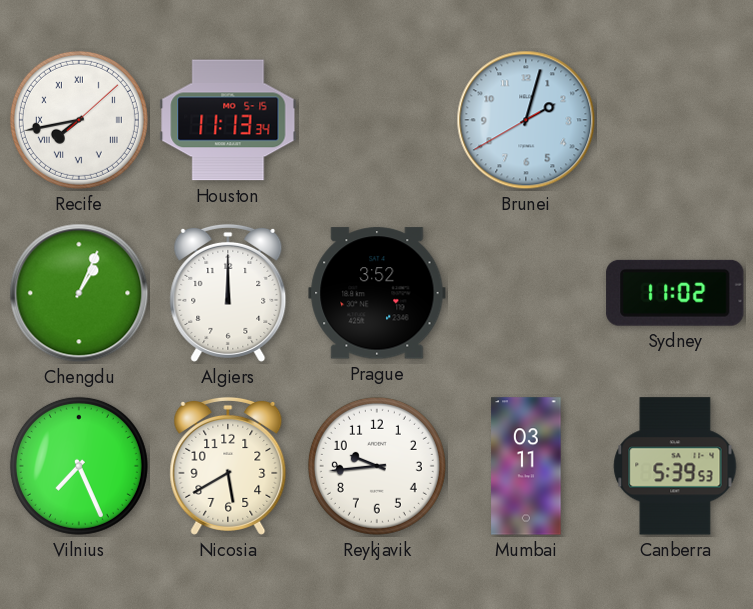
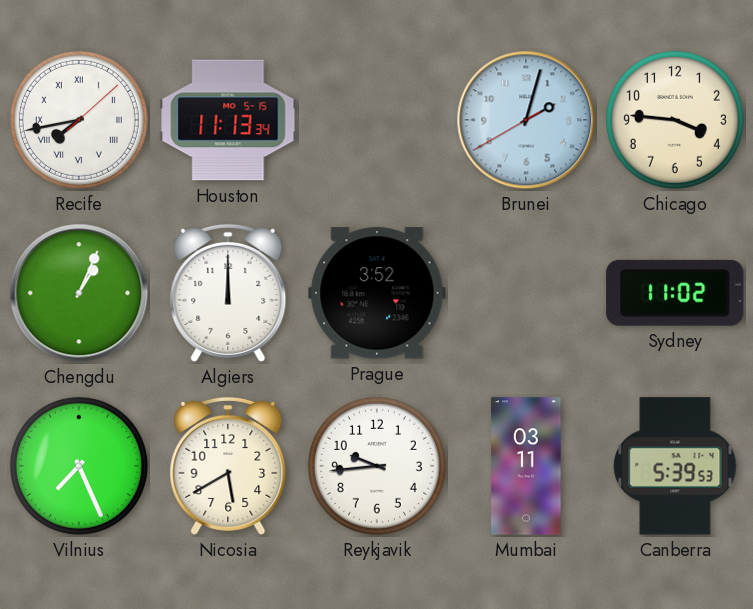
Chicago: none -> 3:46 (675, 120)
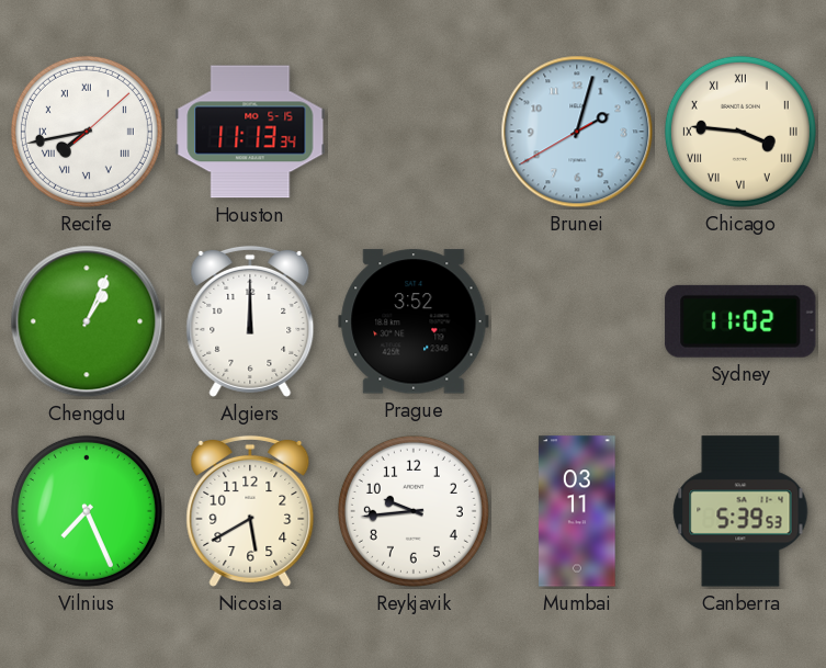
Chicago numerals: Arabic -> Roman (740, 132)
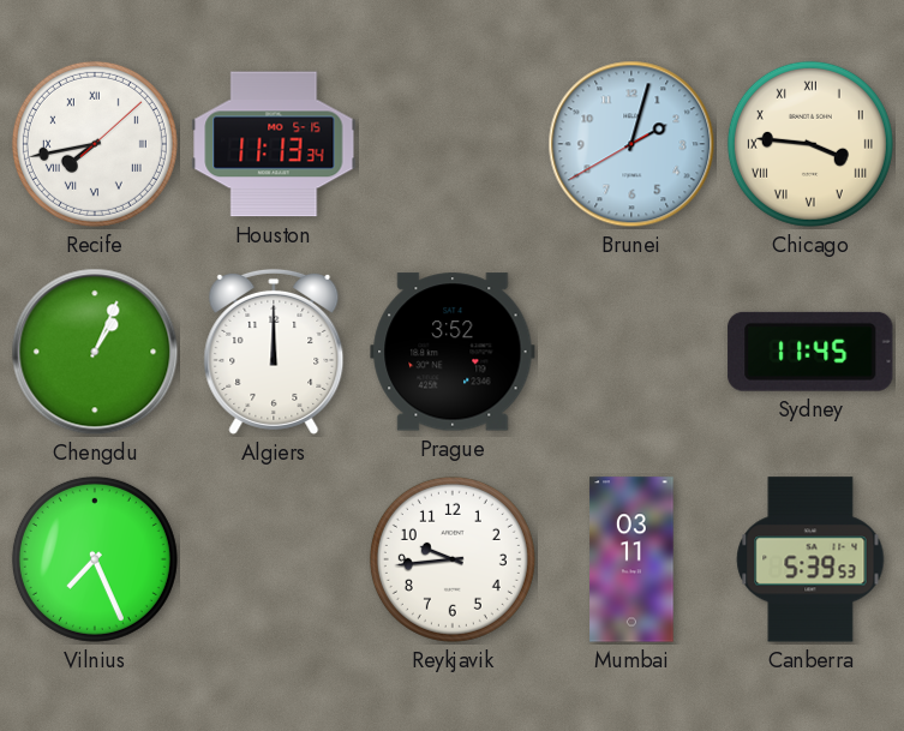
Sydney: 11:02 -> 11:45 (810, 352)
Nicosia: 5:40 -> none (250, 511)
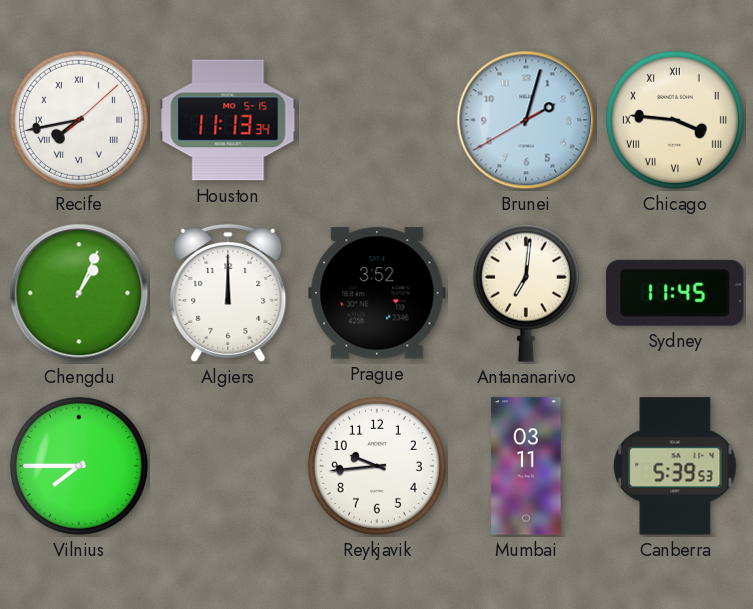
Antananarivo: none -> 7:01 (526, 293)
Vilnius: 7:26 -> 7:45 (79, 466)
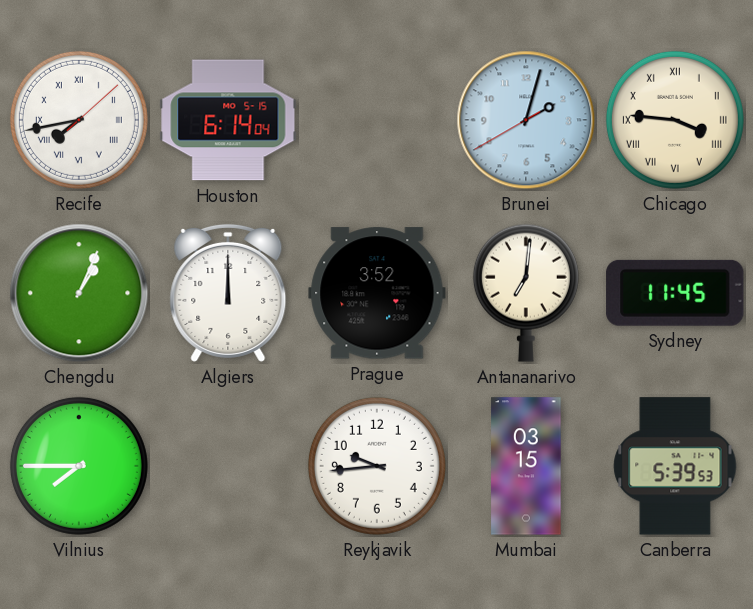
Houston: 11:13 -> 6:14 (228, 120)
Mumbai: 03:11 -> 03:15 (526, 466)
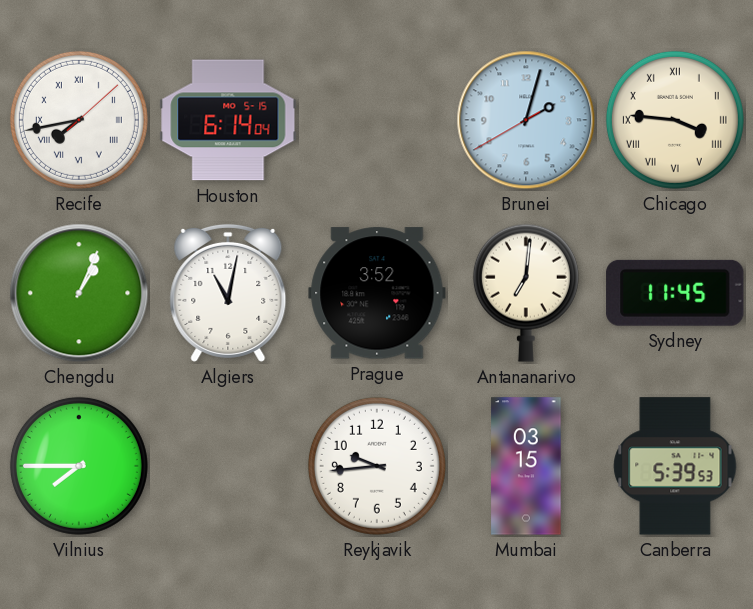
Algiers: 12:00 -> 11:02 (228, 293)
